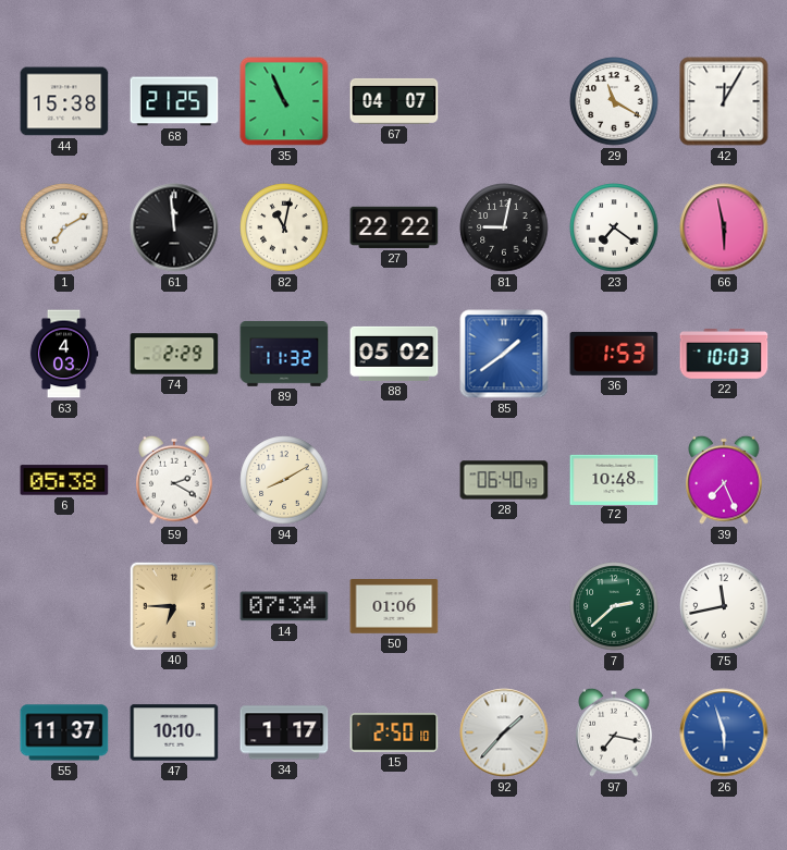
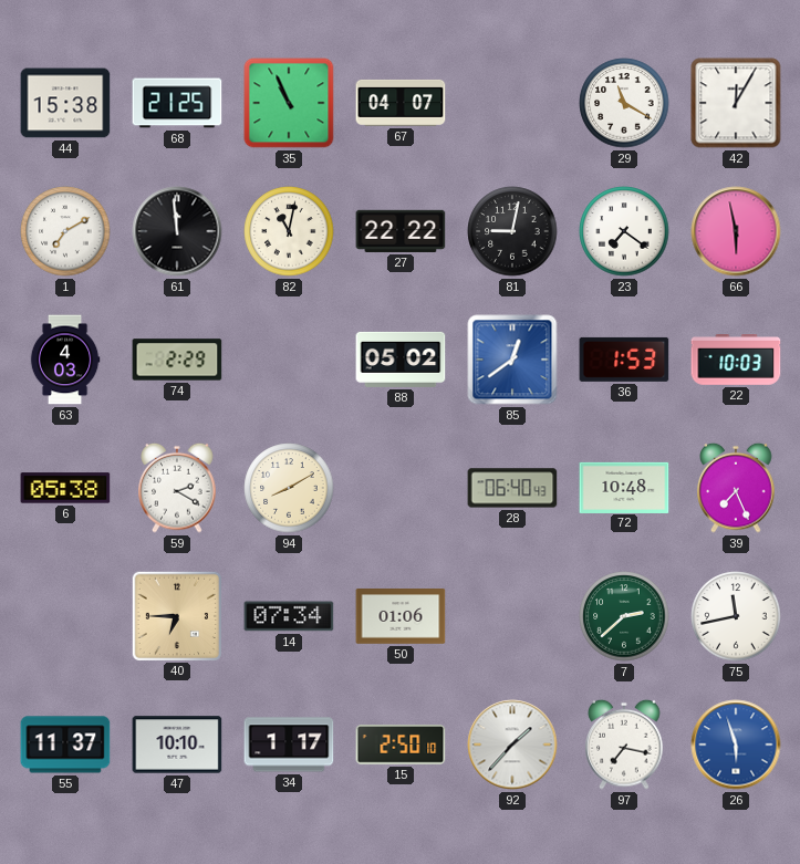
89: 11:32 -> none (284, 354)
85: 1:39 -> 12:39 (512, 360)
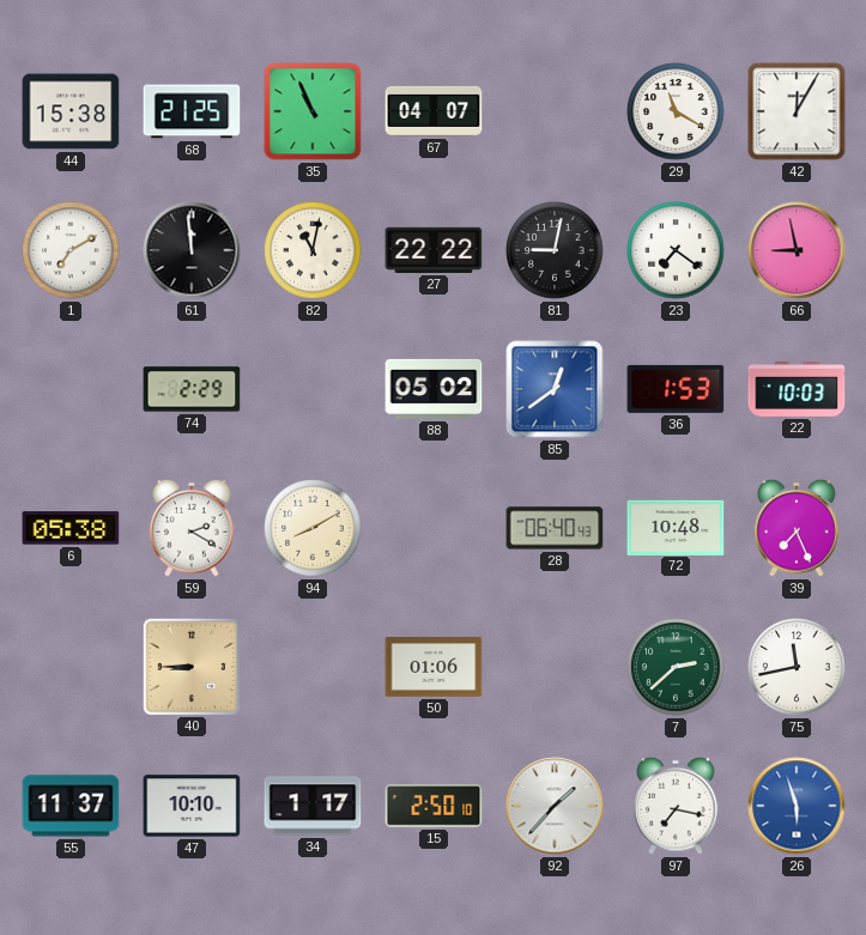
66: 5:58 -> 8:58 (797, 250)
63: 4:03 -> none (65, 360)
40: 6:45 -> 8:45 (190, 666)
14: 07:34 -> none (289, 616)
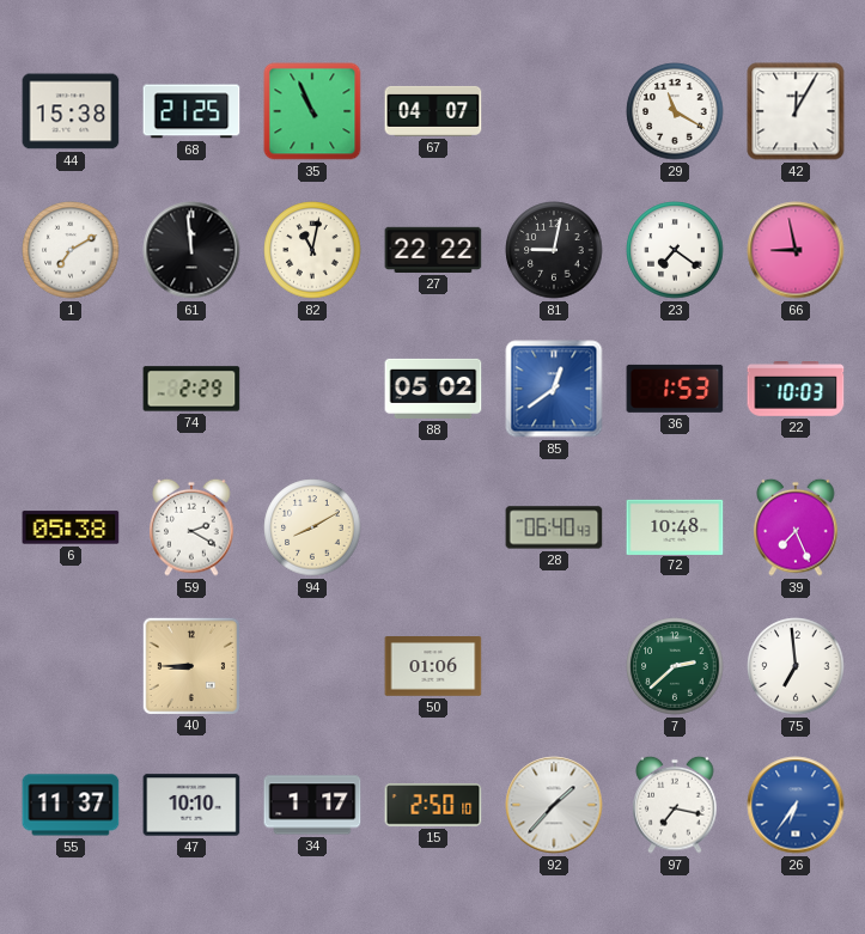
75: 11:43 -> 6:59 (796, 666)
26: 5:57 -> 6:36 (796, 805)
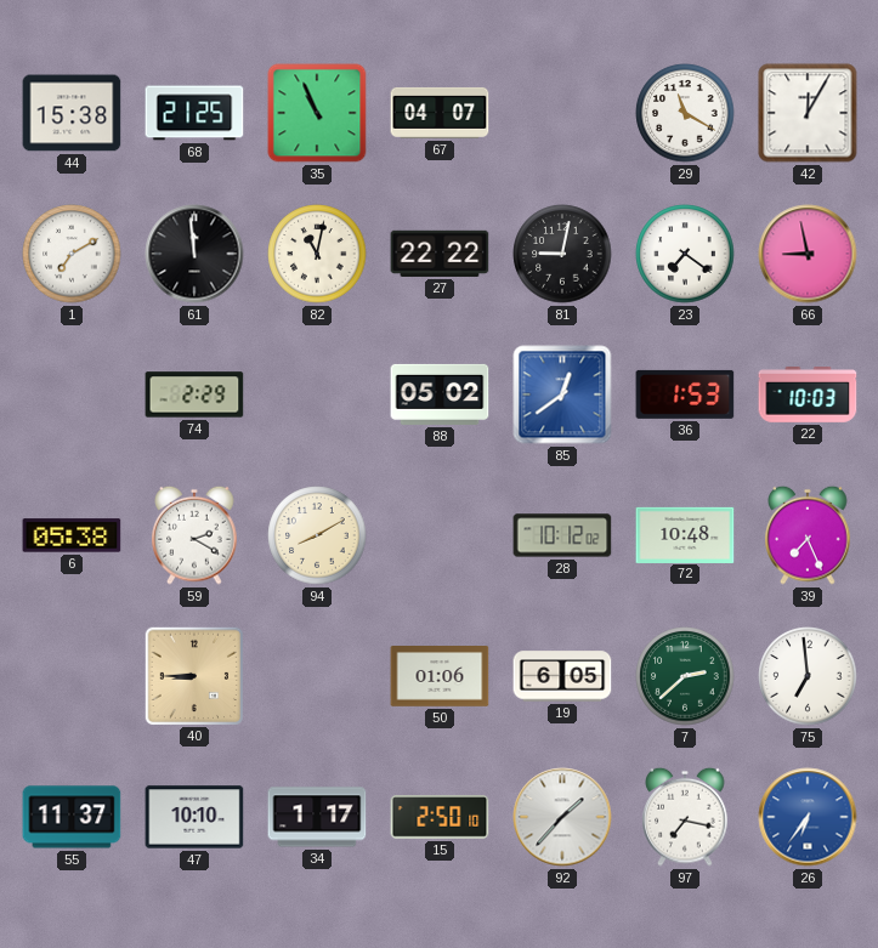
28: 06:40 -> 10:12 (562, 535)
19: none -> 6:05 (562, 676)
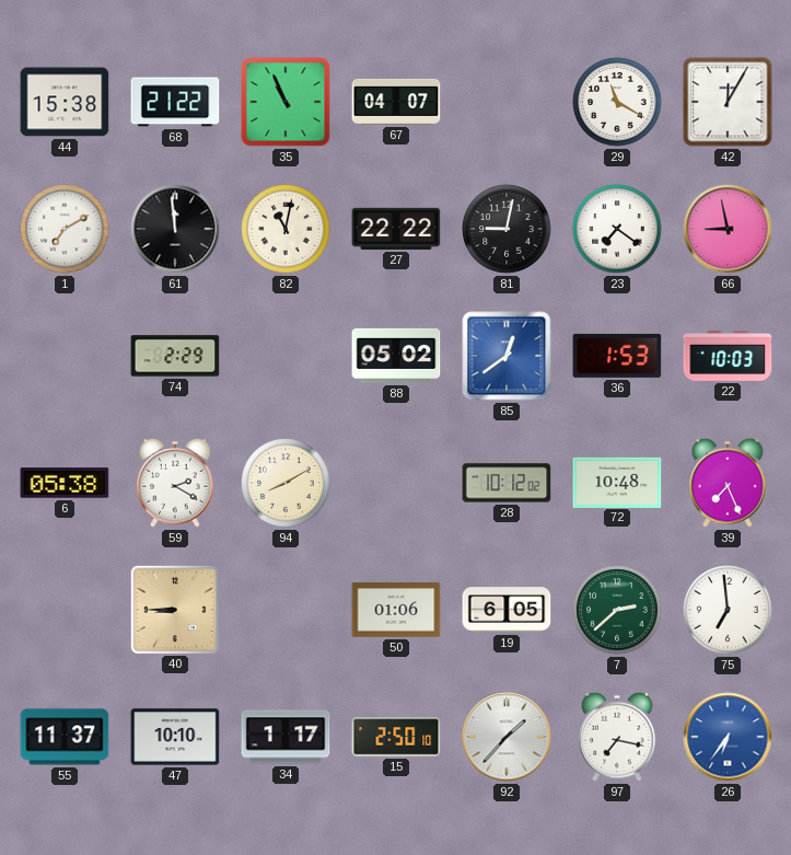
68: 21:25 -> 21:22 (175, 102)
